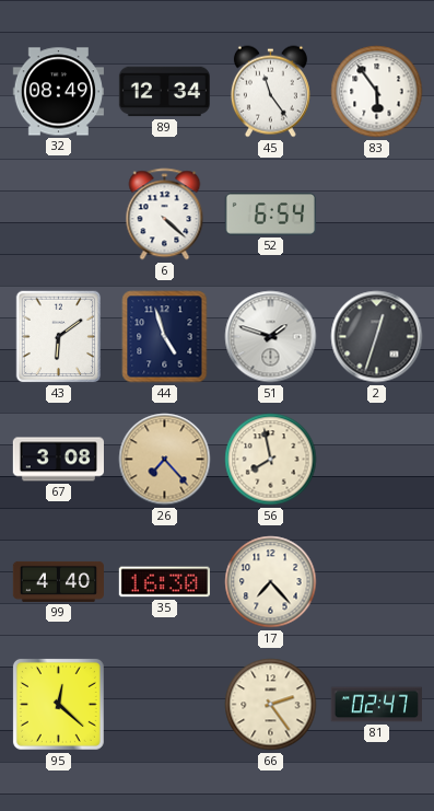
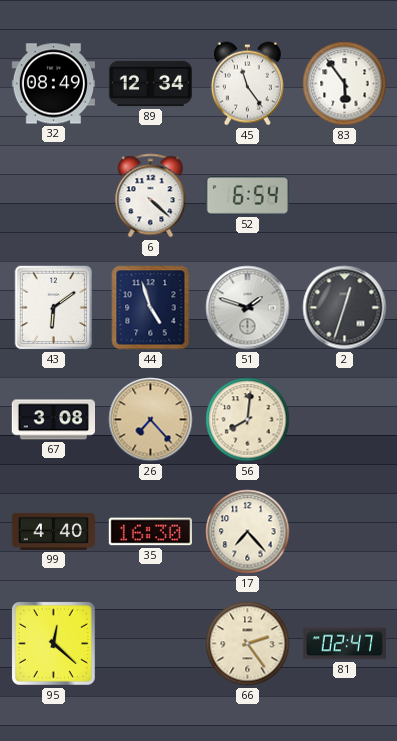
56: 7:58 -> 8:01 (248, 420)
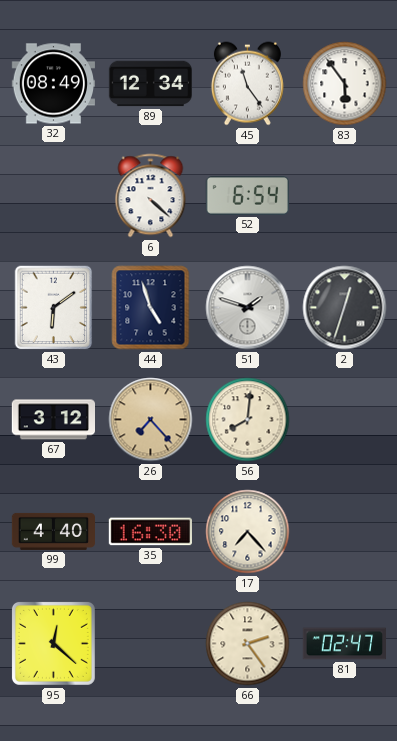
67: 3:08 -> 3:12 (53, 420)
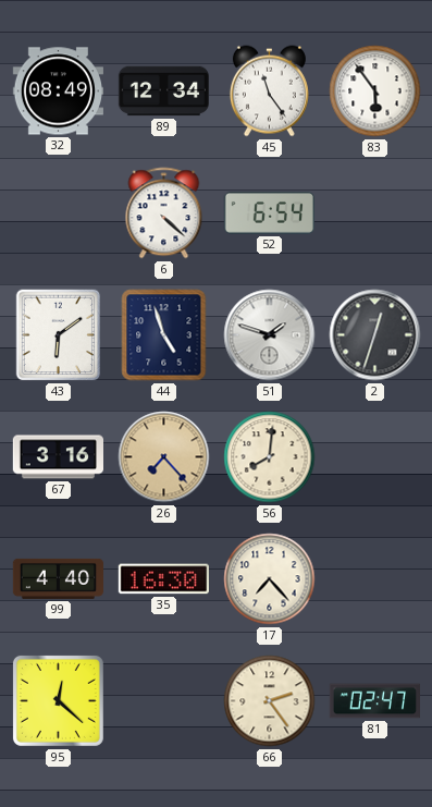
67: 3:12 -> 3:16 (58, 457)
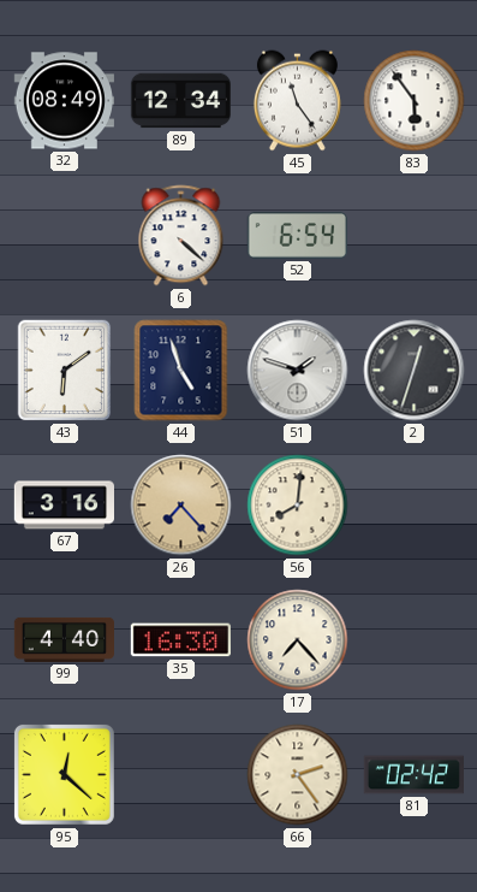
81: 02:47 -> 02:42 (413, 775)
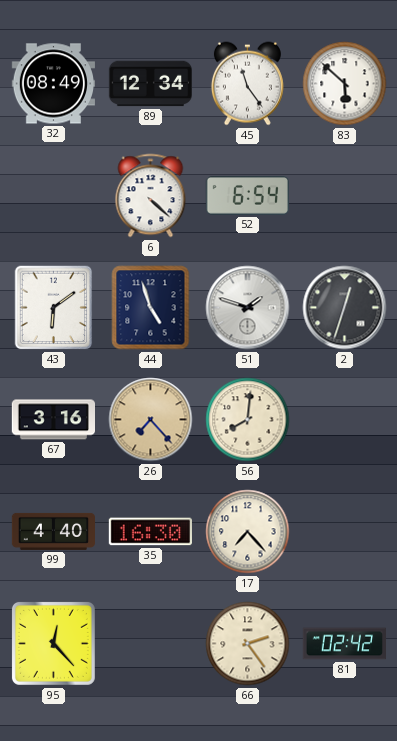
83: 5:54 -> 5:52 (345, 84)
95: 12:22 -> 12:23 (53, 643)
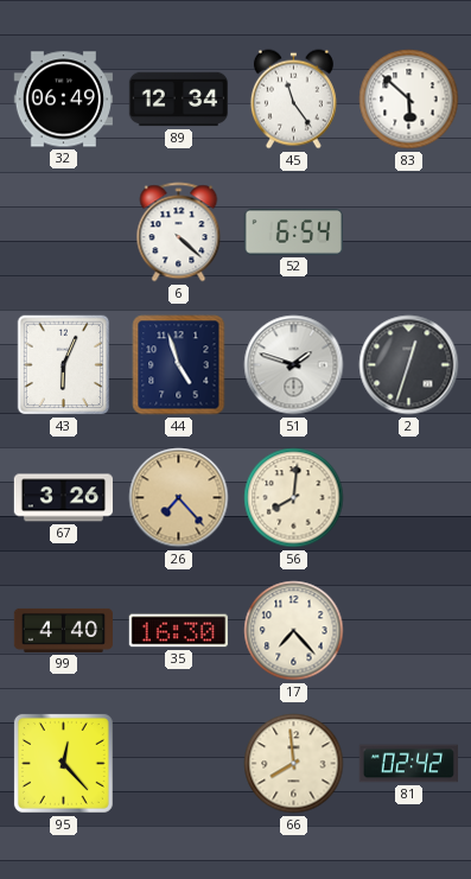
32: 08:49 -> 06:49 (63, 100)
43: 6:09 -> 6:04 (64, 365)
67: 3:16 -> 3:26 (63, 498)
66: 2:24 -> 7:59 (294, 764)
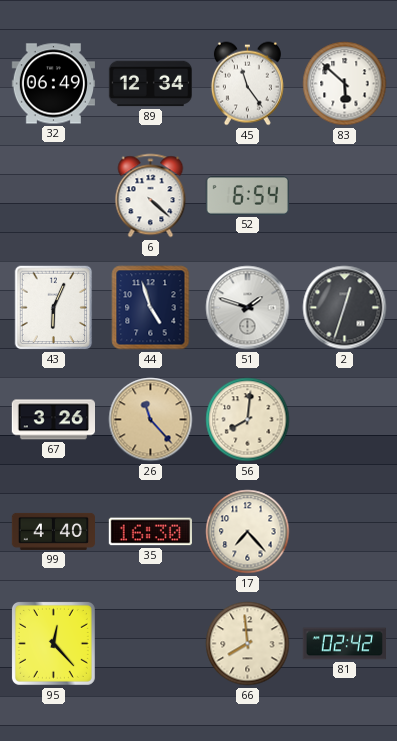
26: 7:23 -> 11:23 (151, 420)
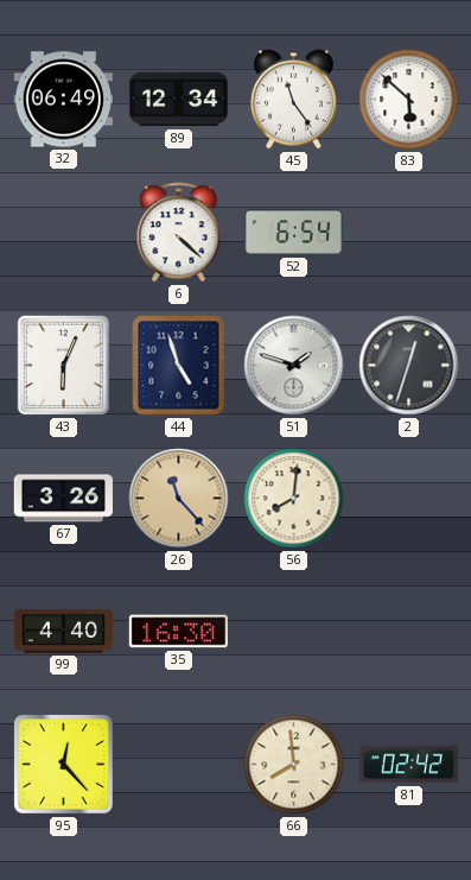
17: 7:23 -> none (248, 532)
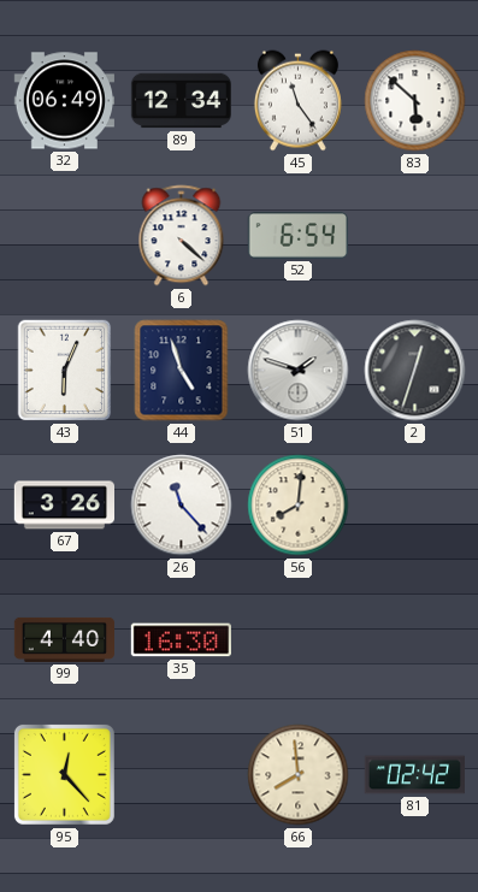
26 dial: champagne -> white (182, 506)
